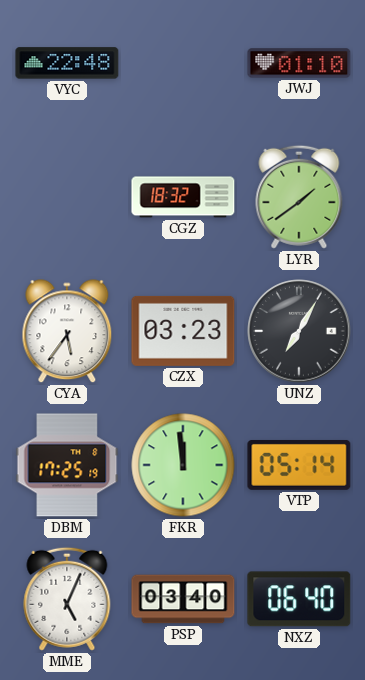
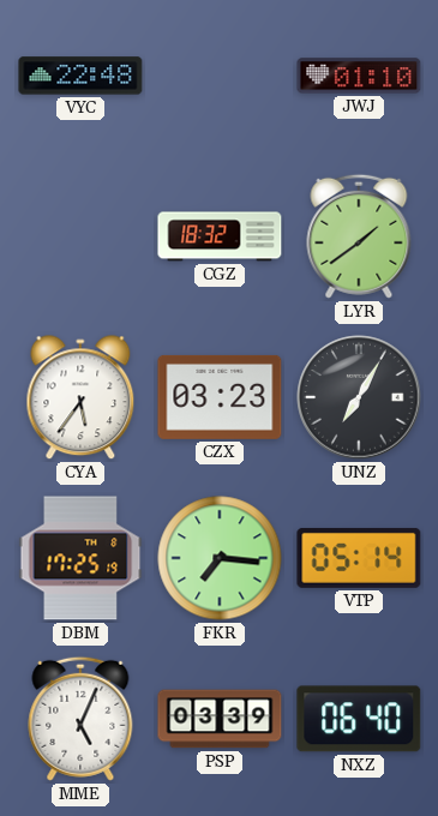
FKR: 11:59 -> 7:16 (220, 558)
PSP: 03:40 -> 03:39 (220, 719)
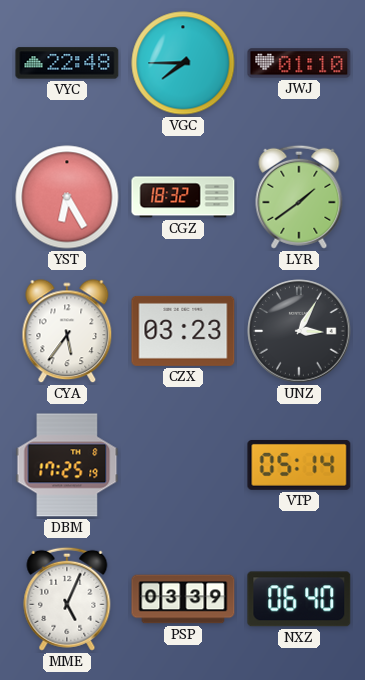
VGC: none -> 7:45 (183, 63)
YST: none -> 6:25 (67, 197)
UNZ: 7:05 -> 3:05 (299, 331)
FKR: 7:16 -> none (220, 558)
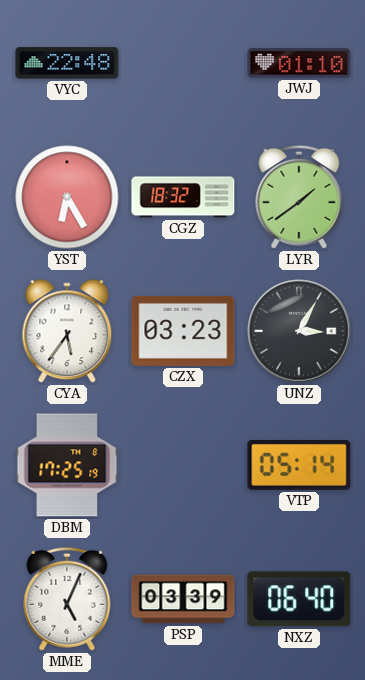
VGC: 7:45 -> none (183, 63)
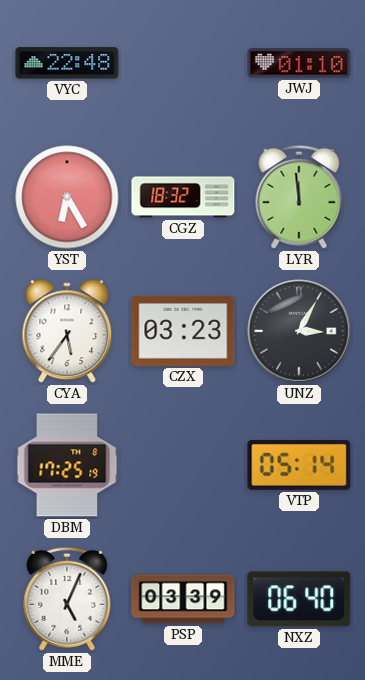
LYR: 1:39 -> 11:59 (299, 197)
